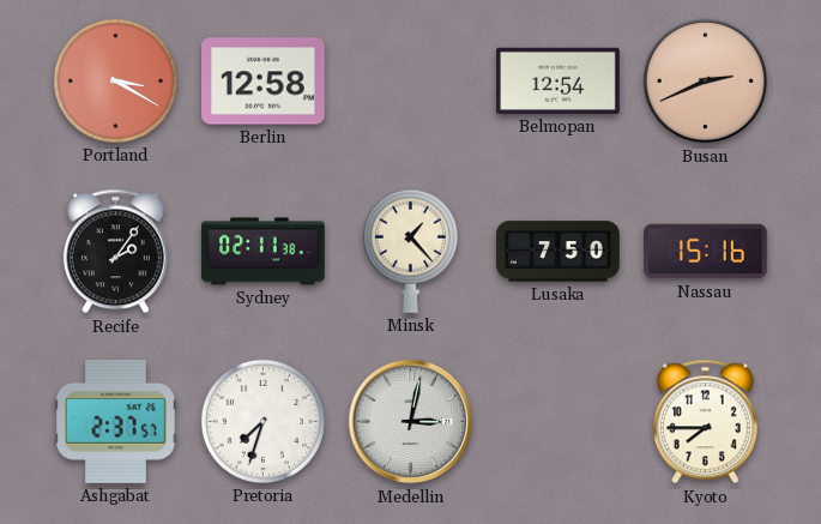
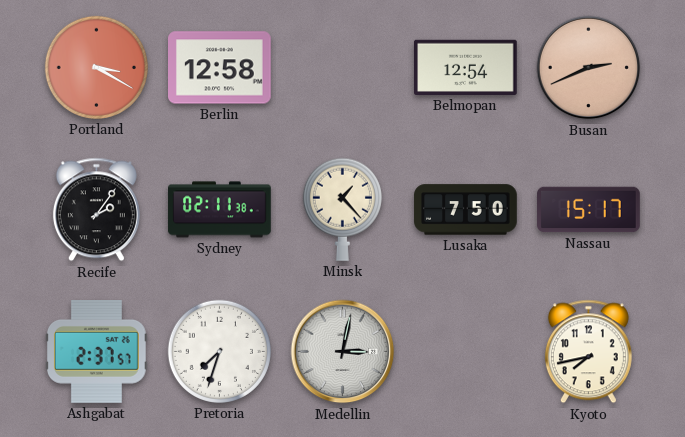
Nassau: 15:16 -> 15:17 (589, 210)
Kyoto: 7:45 -> 7:43 (588, 352)
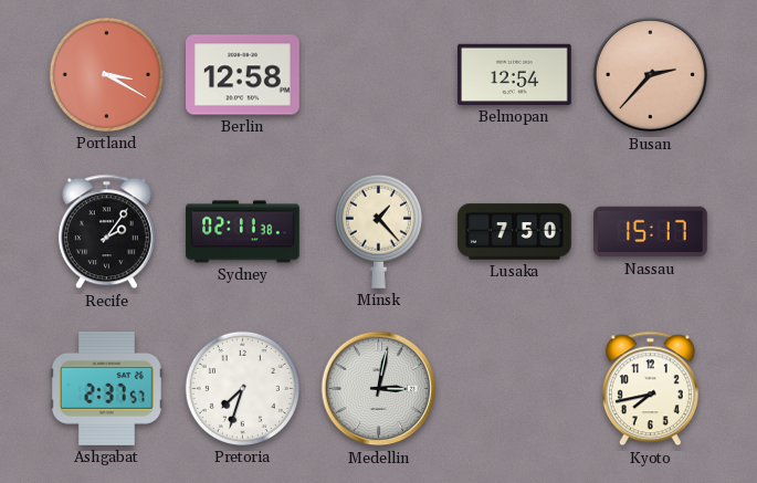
Busan: 2:41 -> 2:37 (651, 75)
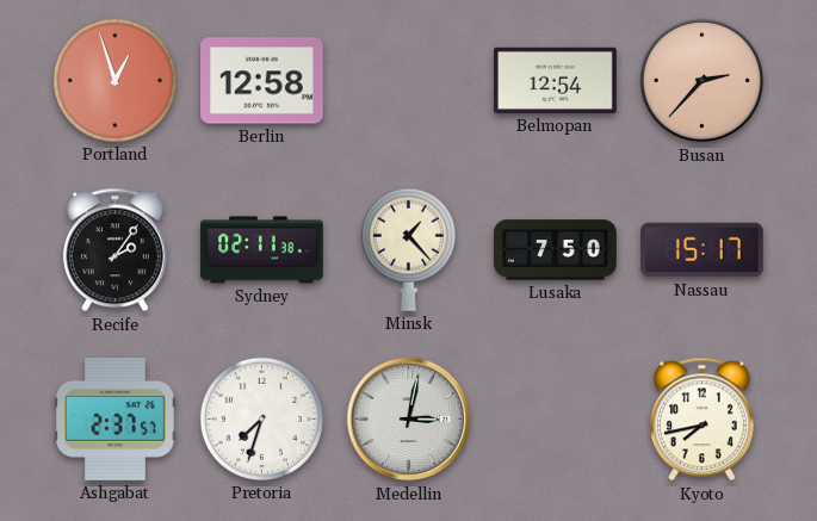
Portland: 3:20 -> 12:57 (114, 80)
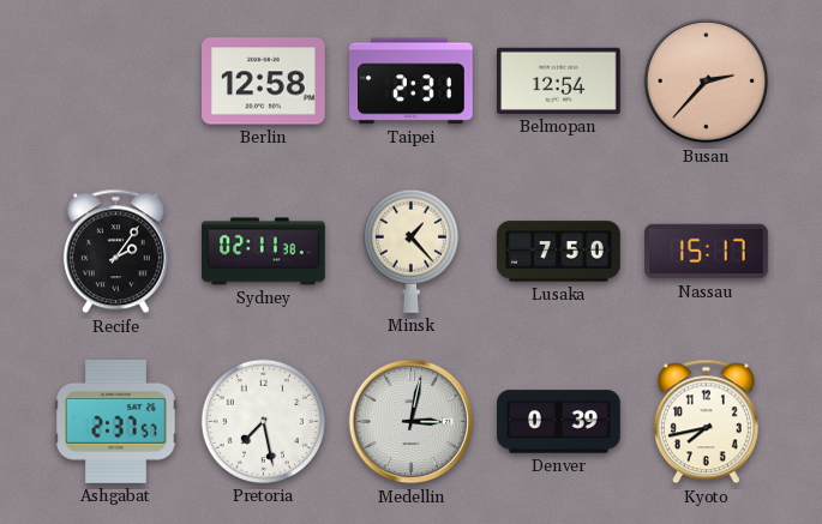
Portland: 12:57 -> none (114, 80)
Taipei: none -> 2:31 (412, 82)
Pretoria: 7:33 -> 7:28 (263, 421)
Denver: none -> 0:39 (559, 422)
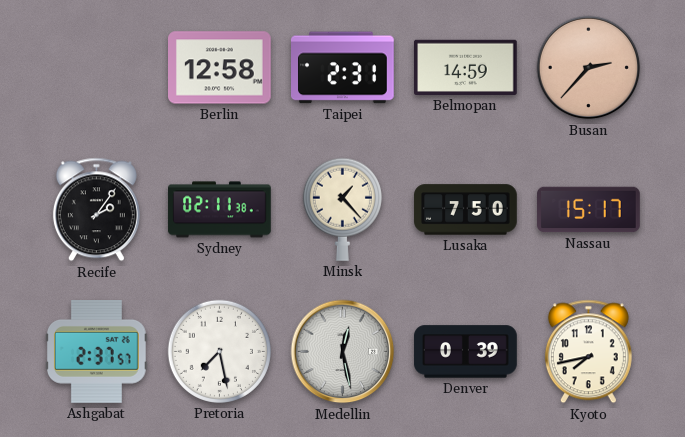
Belmopan: 12:54 -> 14:59 (466, 67)
Medellin: 3:02 -> 12:28 (343, 352)
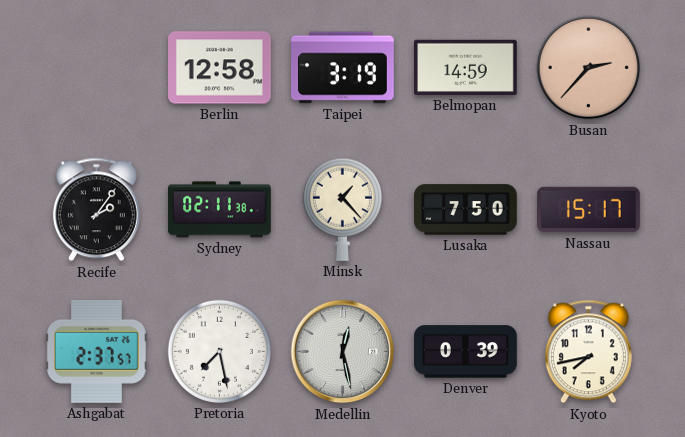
Taipei: 2:31 -> 3:19 (343, 68)
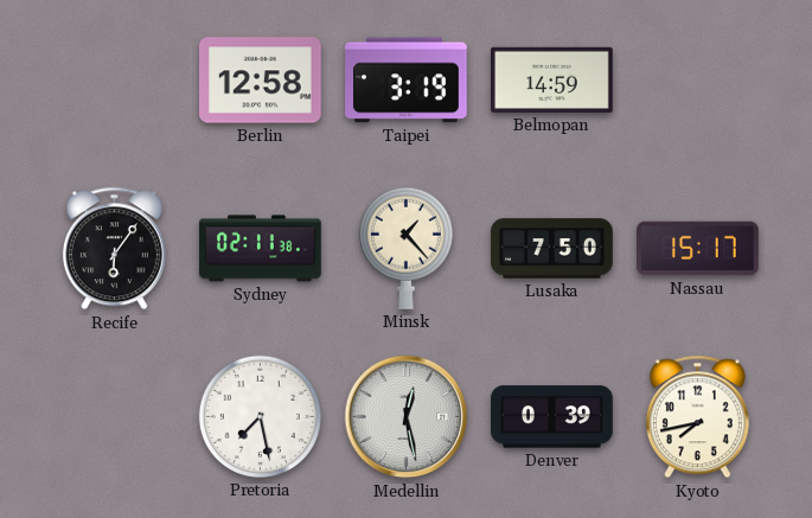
Busan: 2:37 -> none (589, 68)
Recife: 2:06 -> 6:06 (114, 249)
Ashgabat: 2:37 -> none (97, 352)
